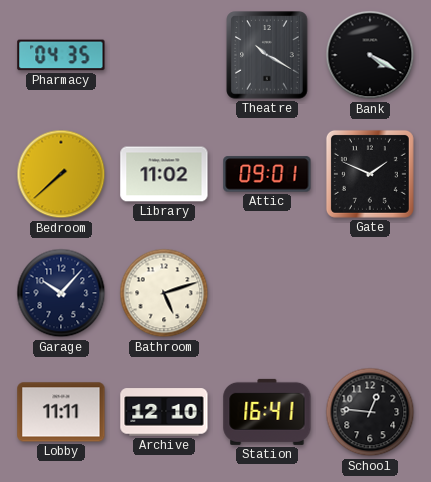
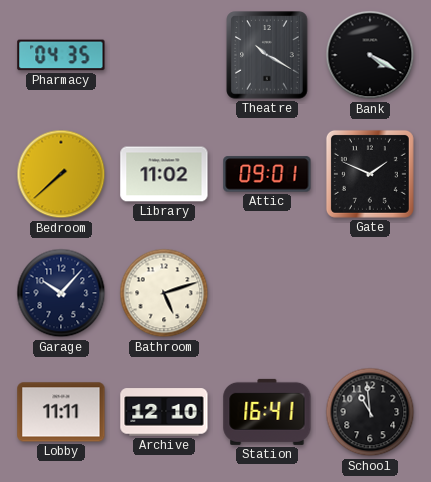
School: 12:46 -> 10:59 (370, 412)
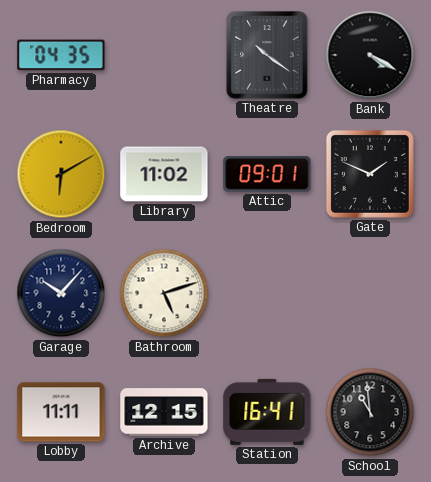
Theatre: 10:20 -> 10:21 (267, 55)
Bedroom: 7:38 -> 6:10 (61, 174)
Archive: 12:10 -> 12:15 (164, 412)
